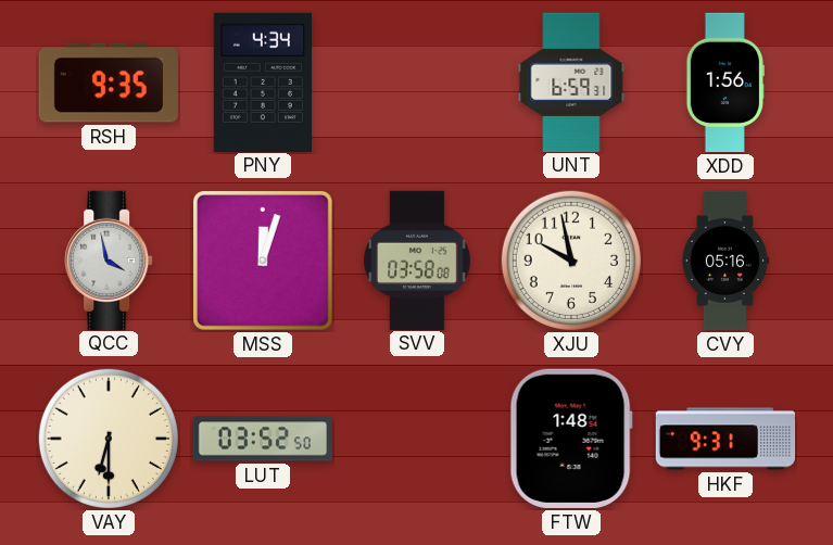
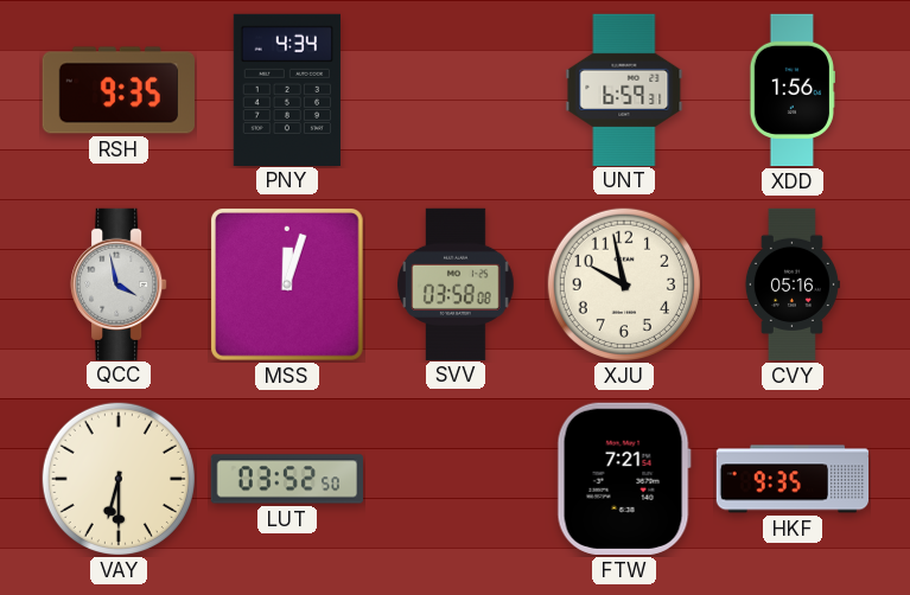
FTW: 1:48 -> 7:21 (624, 479)
HKF: 9:31 -> 9:35 (793, 479)
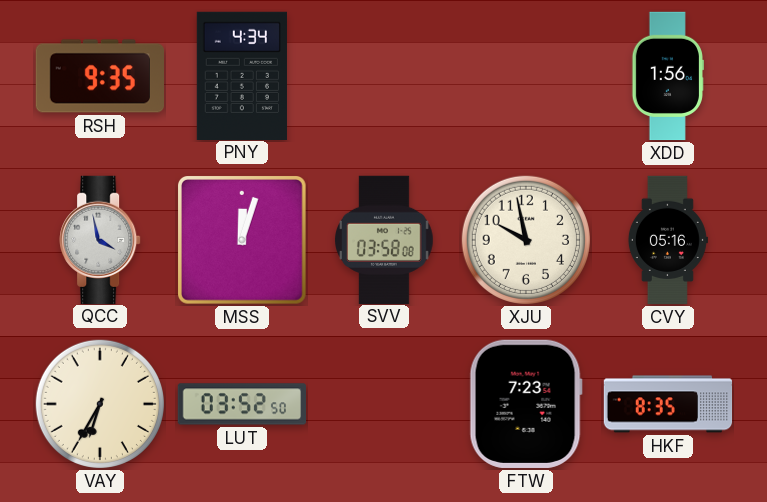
UNT: 6:59 -> none (624, 89)
VAY: 6:30 -> 6:35 (100, 404)
FTW: 7:21 -> 7:23 (526, 404)
HKF: 9:35 -> 8:35 (668, 404)
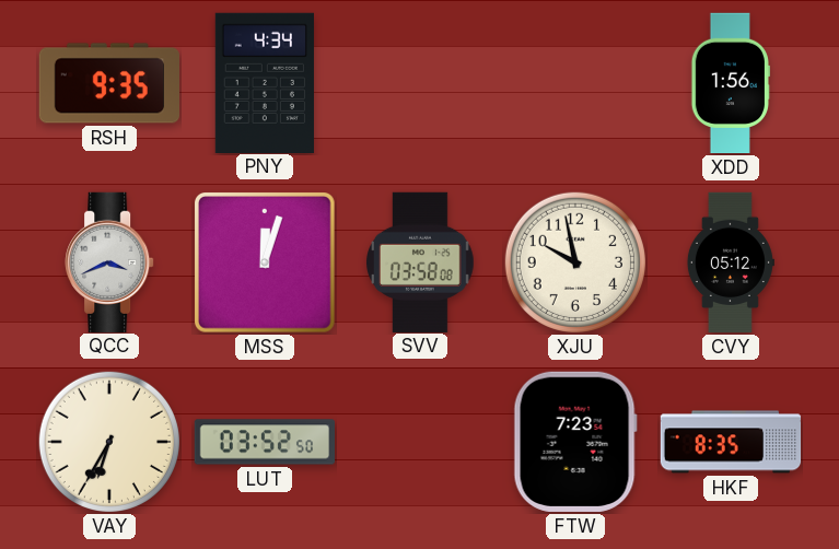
QCC: 3:58 -> 3:41 (109, 261)
CVY: 05:16 -> 05:12 (730, 262)
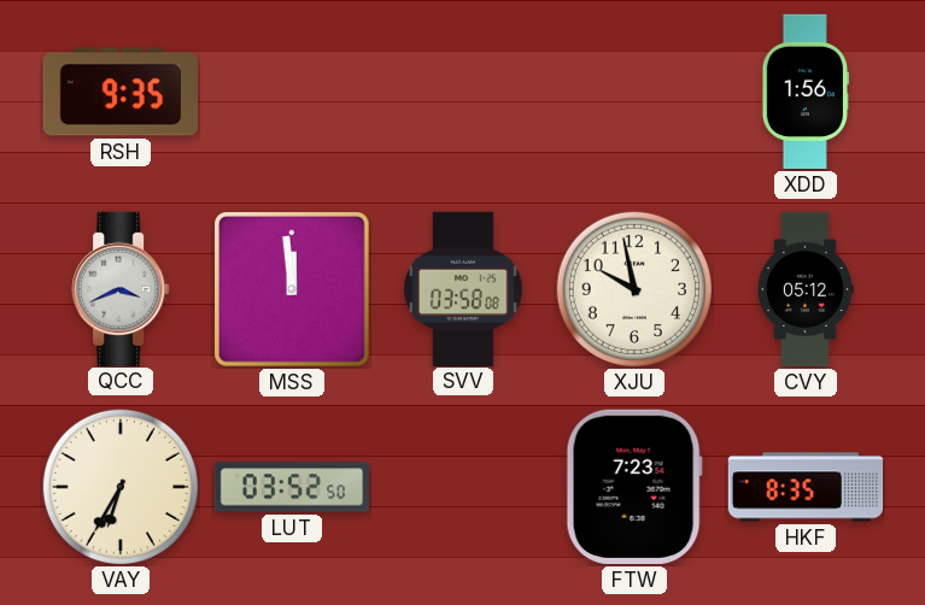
PNY: 4:34 -> none (265, 82)
MSS: 12:03 -> 11:59 (293, 290)
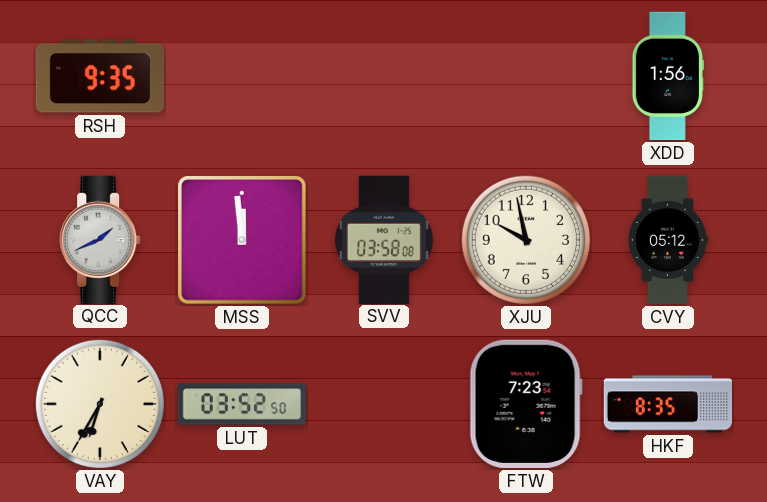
QCC: 3:41 -> 1:41 (100, 239)
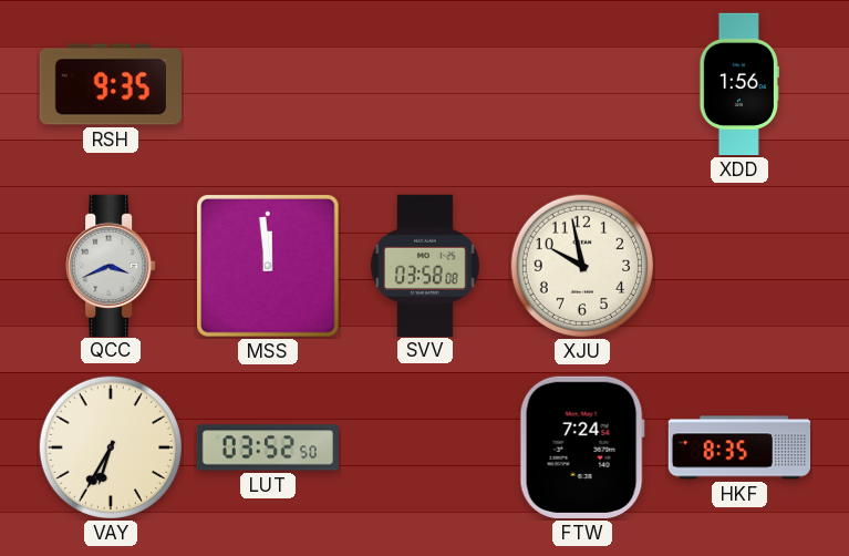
QCC: 1:41 -> 3:41 (111, 265)
CVY: 05:12 -> none (667, 240)
FTW: 7:23 -> 7:24 (582, 447)
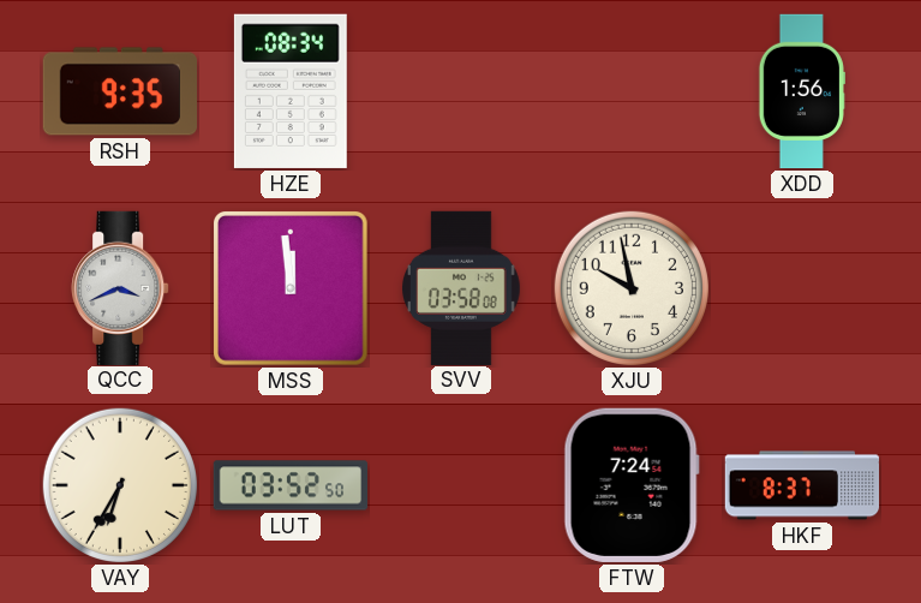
HZE: none -> 08:34 (291, 91)
HKF: 8:35 -> 8:37 (802, 485)
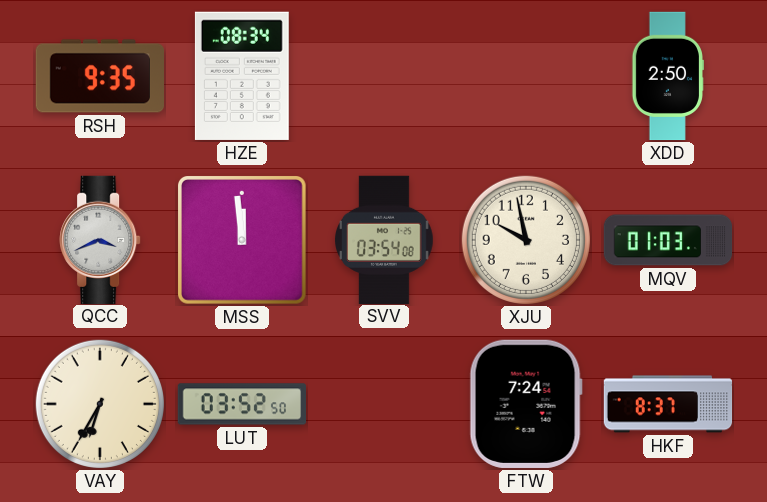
XDD: 1:56 -> 2:50 (667, 76)
SVV: 03:58 -> 03:54 (385, 239)
MQV: none -> 01:03 (668, 240)
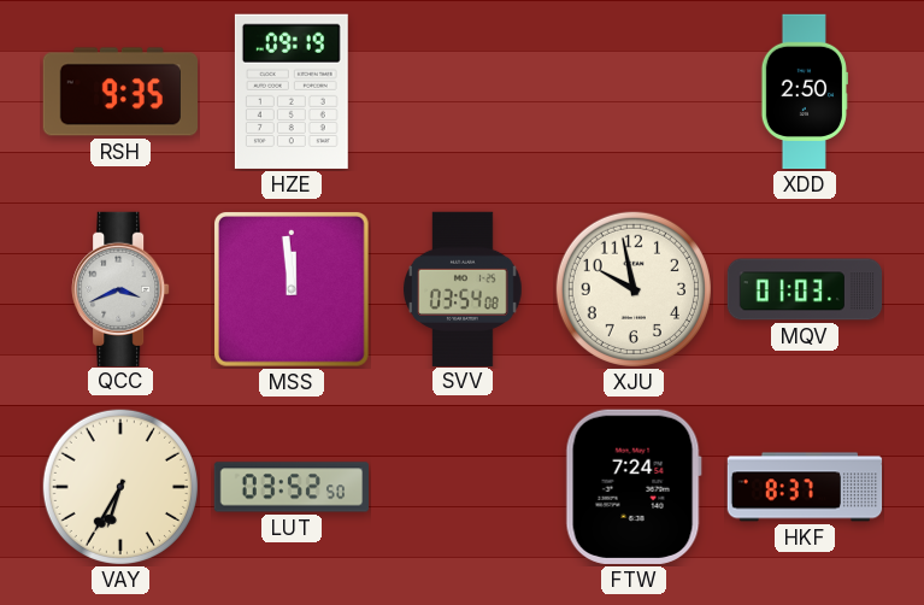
HZE: 08:34 -> 09:19 (292, 92)
